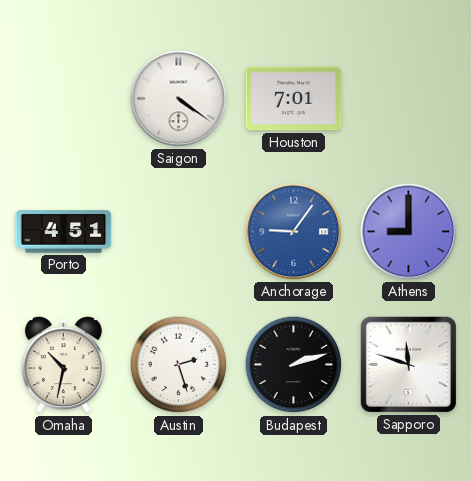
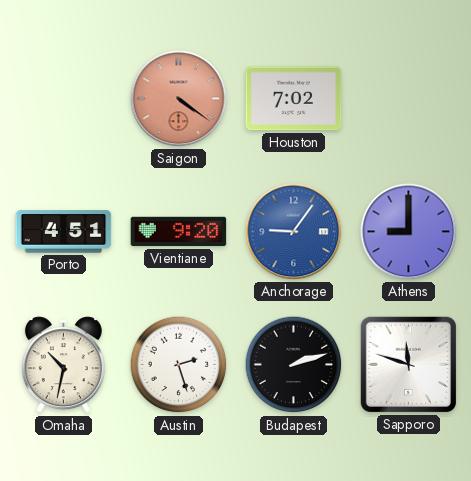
Saigon dial: white -> salmon (179, 99)
Houston: 7:01 -> 7:02 (294, 99)
Vientiane: none -> 9:20 (179, 232)
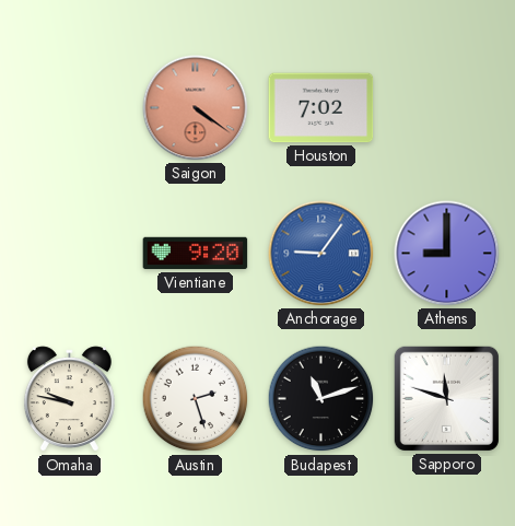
Porto: 4:51 -> none (64, 232)
Omaha: 10:32 -> 9:47 (69, 399)
Budapest: 2:12 -> 11:12 (321, 399)
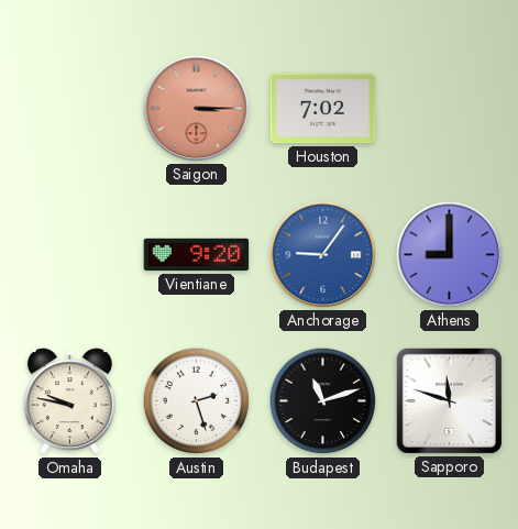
Saigon: 4:21 -> 3:15 (197, 109)
